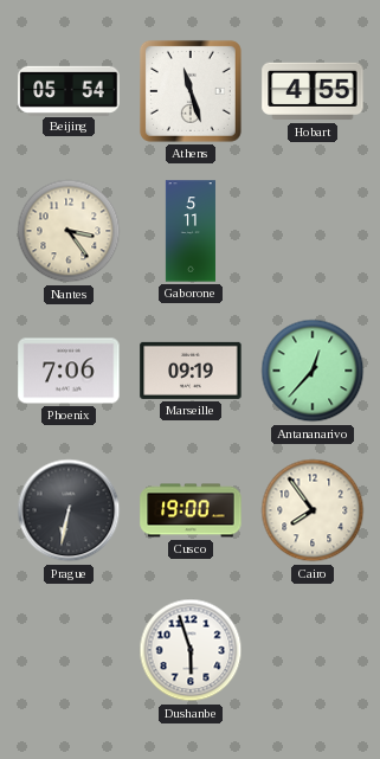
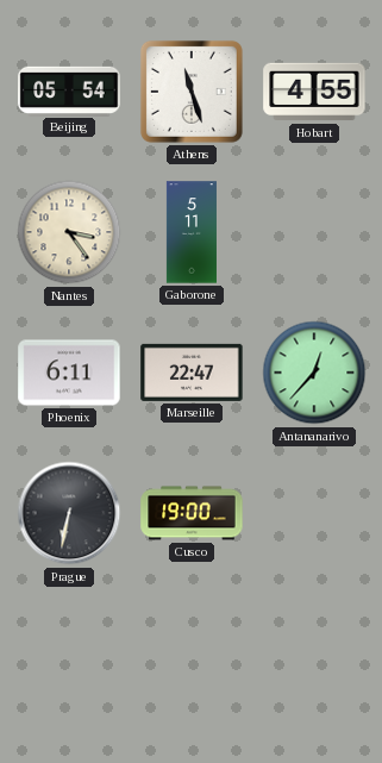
Phoenix: 7:06 -> 6:11 (69, 373)
Marseille: 09:19 -> 22:47 (192, 373)
Cairo: 7:54 -> none (313, 510)
Dushanbe: 5:57 -> none (191, 650)
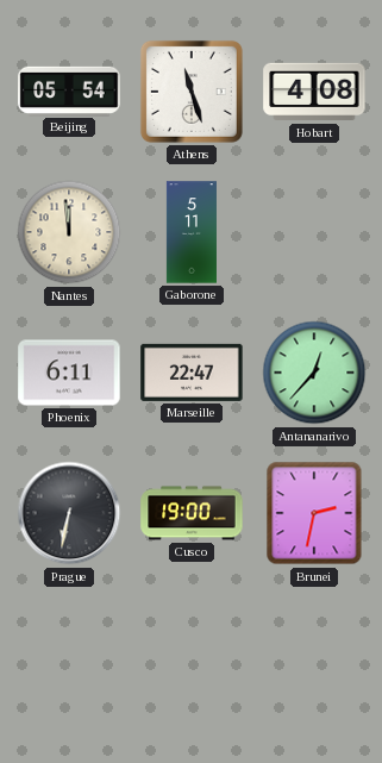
Hobart: 4:55 -> 4:08 (314, 92)
Nantes: 3:24 -> 11:59 (69, 232)
Brunei: none -> 2:32 (314, 513)
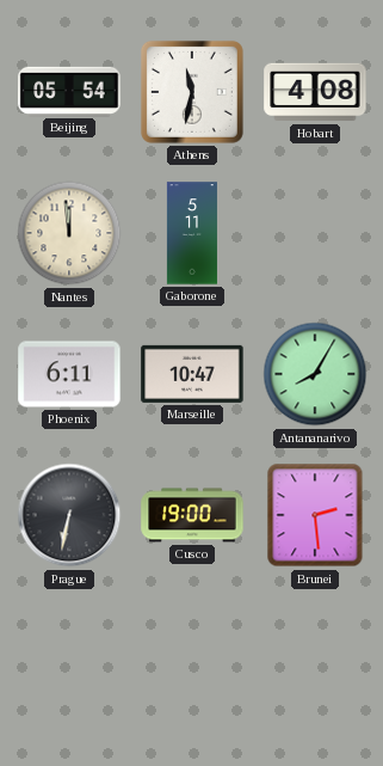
Athens: 11:27 -> 11:32 (192, 92)
Marseille: 22:47 -> 10:47 (192, 374)
Antananarivo: 12:37 -> 8:05 (315, 374)
Brunei: 2:32 -> 2:29 (315, 515)
